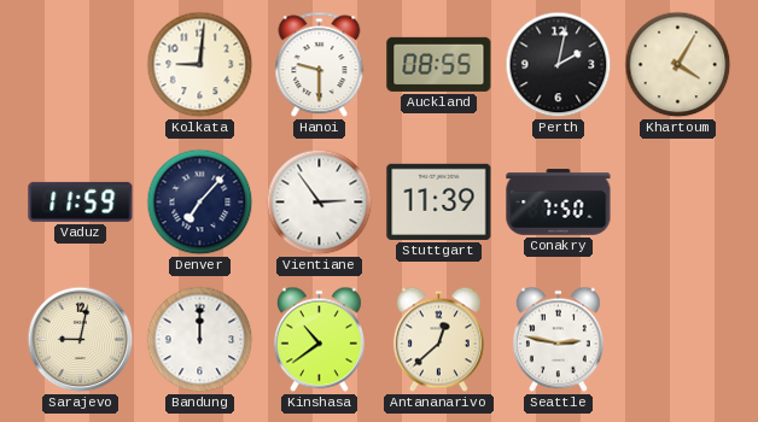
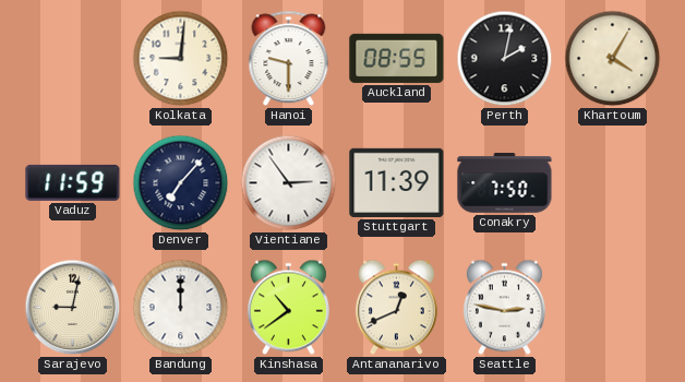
Antananarivo: 12:38 -> 12:41 (396, 308)
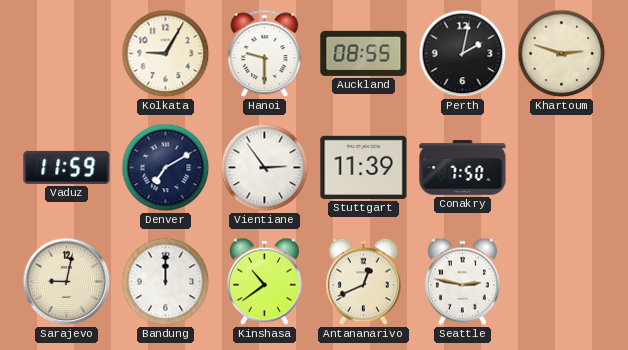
Kolkata: 9:01 -> 9:05 (166, 54)
Khartoum: 4:05 -> 2:48 (562, 54)
Denver: 7:07 -> 7:10 (166, 168)
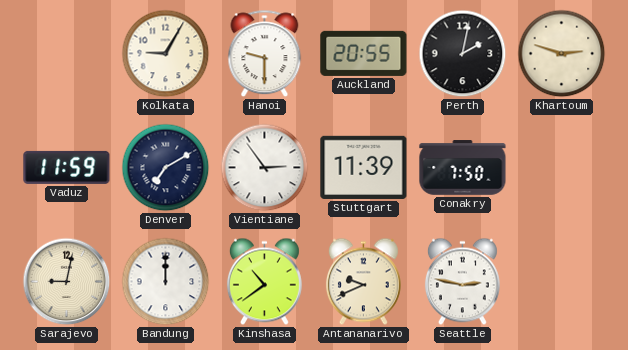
Auckland: 08:55 -> 20:55 (364, 53)
Antananarivo: 12:41 -> 9:41 (363, 282)
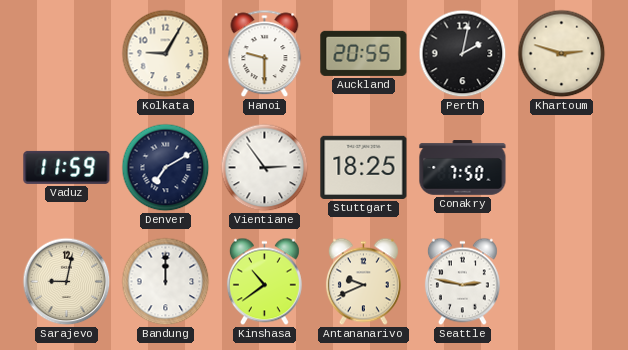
Stuttgart: 11:39 -> 18:25 (364, 167)
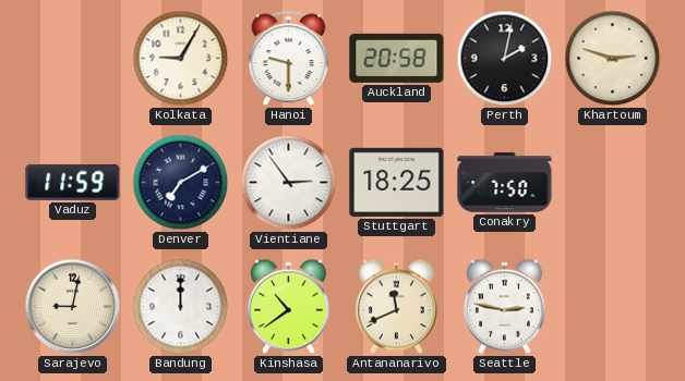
Auckland: 20:55 -> 20:58 (397, 58)
Antananarivo: 9:41 -> 11:41 (396, 307)
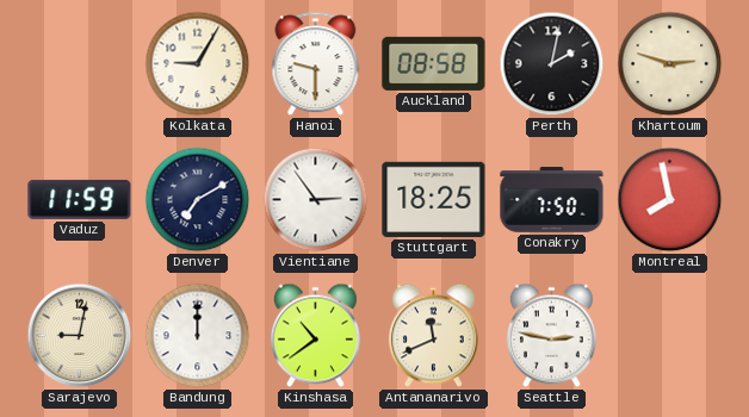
Auckland: 20:58 -> 08:58 (434, 63)
Montreal: none -> 7:58 (670, 200)
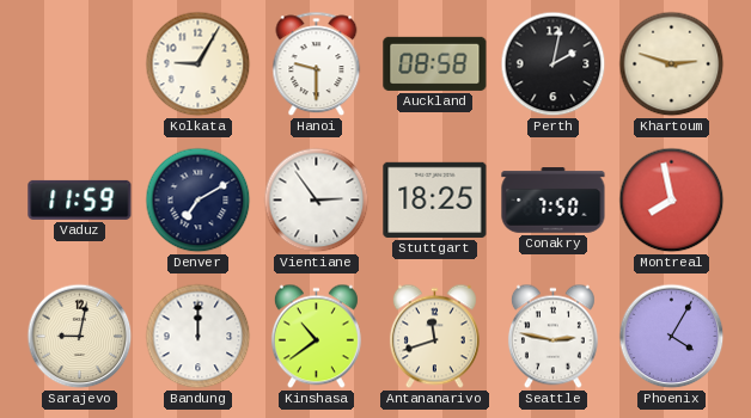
Antananarivo: 11:41 -> 11:42 (434, 337)
Phoenix: none -> 4:05 (672, 337)
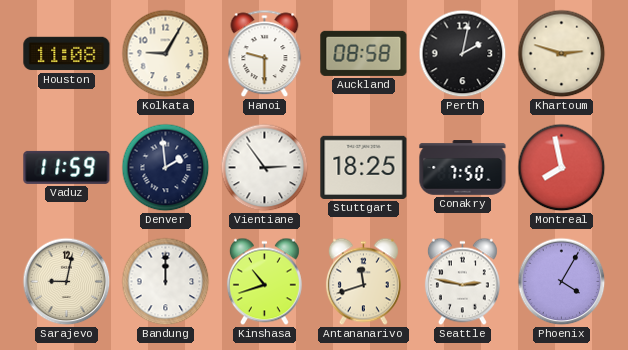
Houston: none -> 11:08 (67, 54)
Denver: 7:10 -> 1:59 (166, 168)
Kinshasa: 10:39 -> 10:42 (264, 282)
